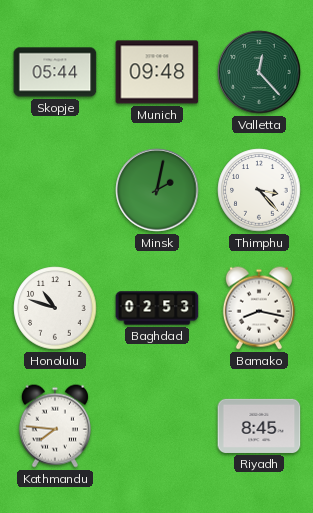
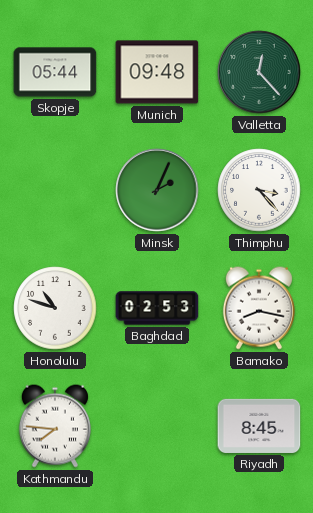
Minsk: 2:02 -> 2:04 (157, 190)
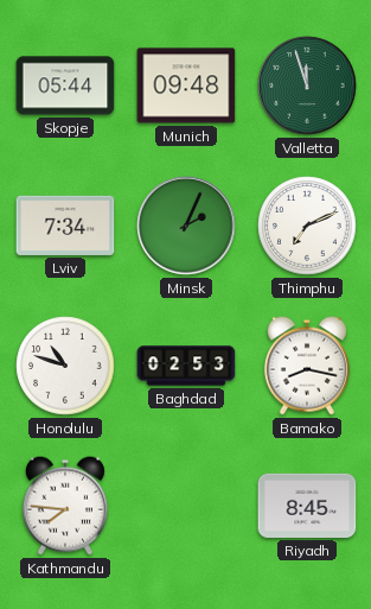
Valletta: 12:23 -> 11:57 (307, 85)
Lviv: none -> 7:34 (65, 226)
Thimphu: 3:23 -> 7:11 (307, 226)
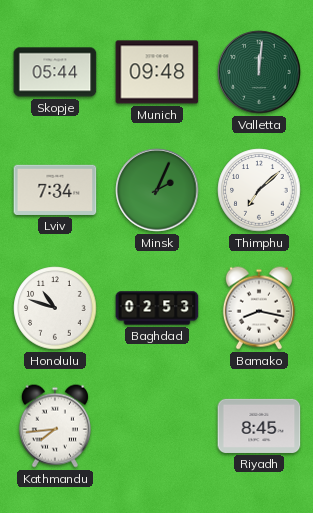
Valletta: 11:57 -> 12:01 (259, 72)
Thimphu: 7:11 -> 7:08 (259, 190)
Kathmandu: 7:46 -> 7:44 (55, 426)
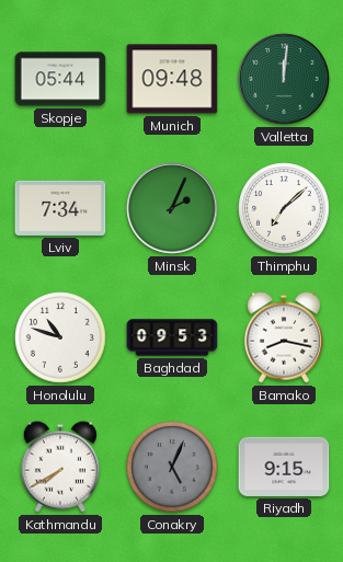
Baghdad: 02:53 -> 09:53 (172, 337)
Kathmandu: 7:44 -> 7:40 (60, 467)
Conakry: none -> 5:04 (172, 467)
Riyadh: 8:45 -> 9:15 (284, 467)
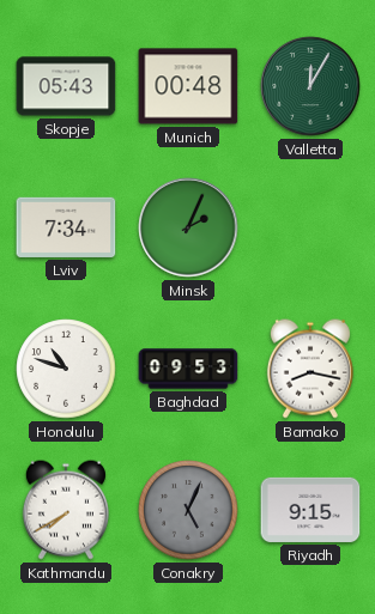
Skopje: 05:44 -> 05:43 (66, 86)
Munich: 09:48 -> 00:48 (188, 86)
Valletta: 12:01 -> 12:05 (310, 86)
Thimphu: 7:08 -> none (284, 208)
